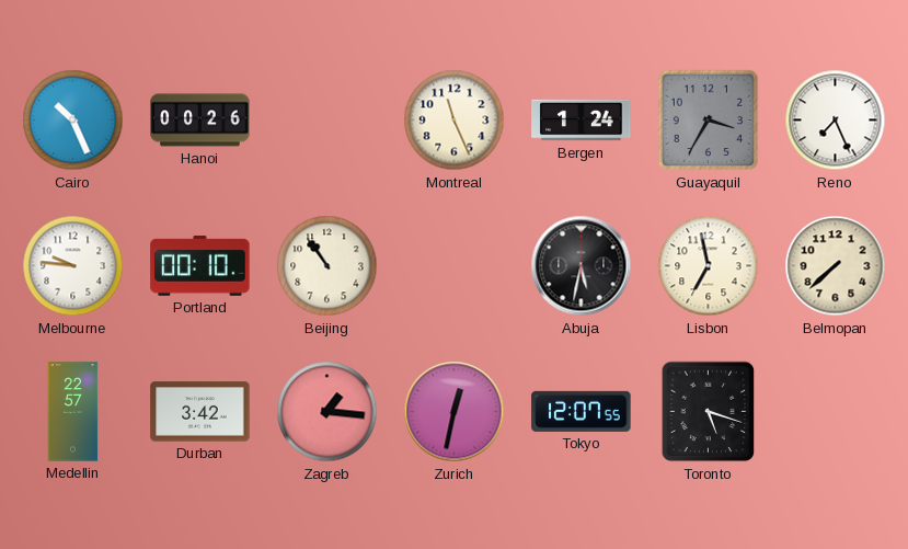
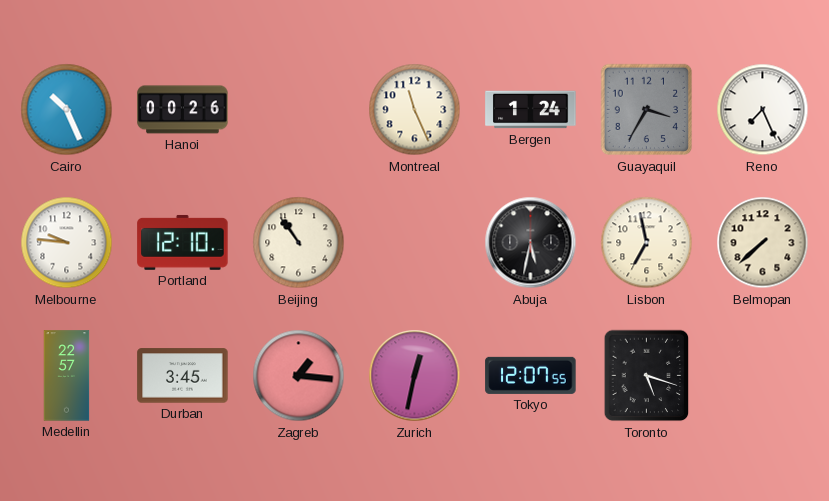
Portland: 00:10 -> 12:10 (183, 242)
Durban: 3:42 -> 3:45 (183, 376)
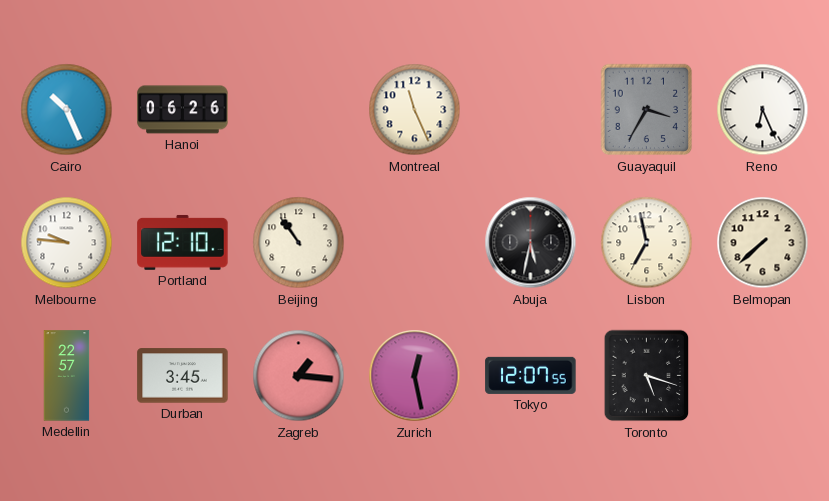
Hanoi: 00:26 -> 06:26 (183, 110)
Bergen: 1:24 -> none (531, 110)
Reno: 7:26 -> 6:26 (763, 110)
Zurich: 12:32 -> 12:28 (415, 376)
